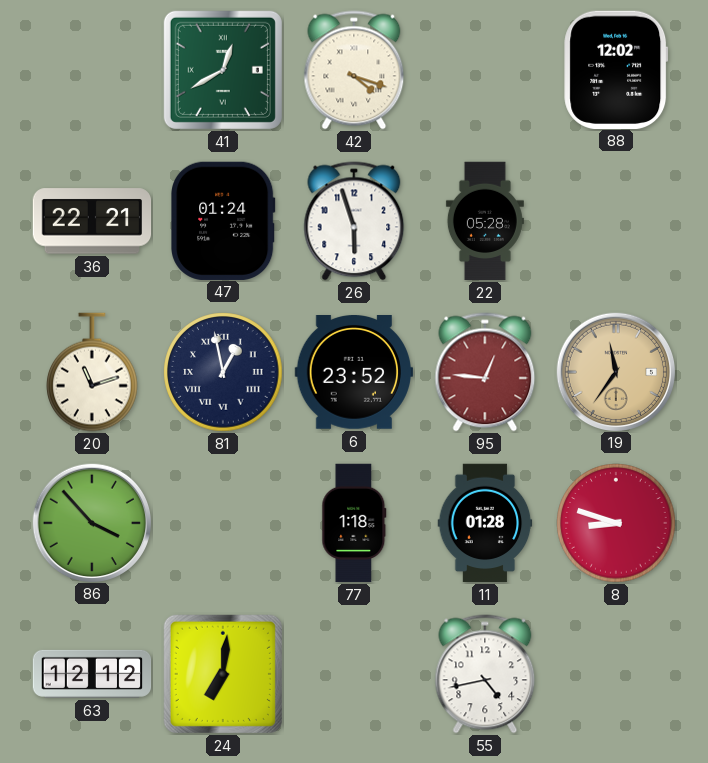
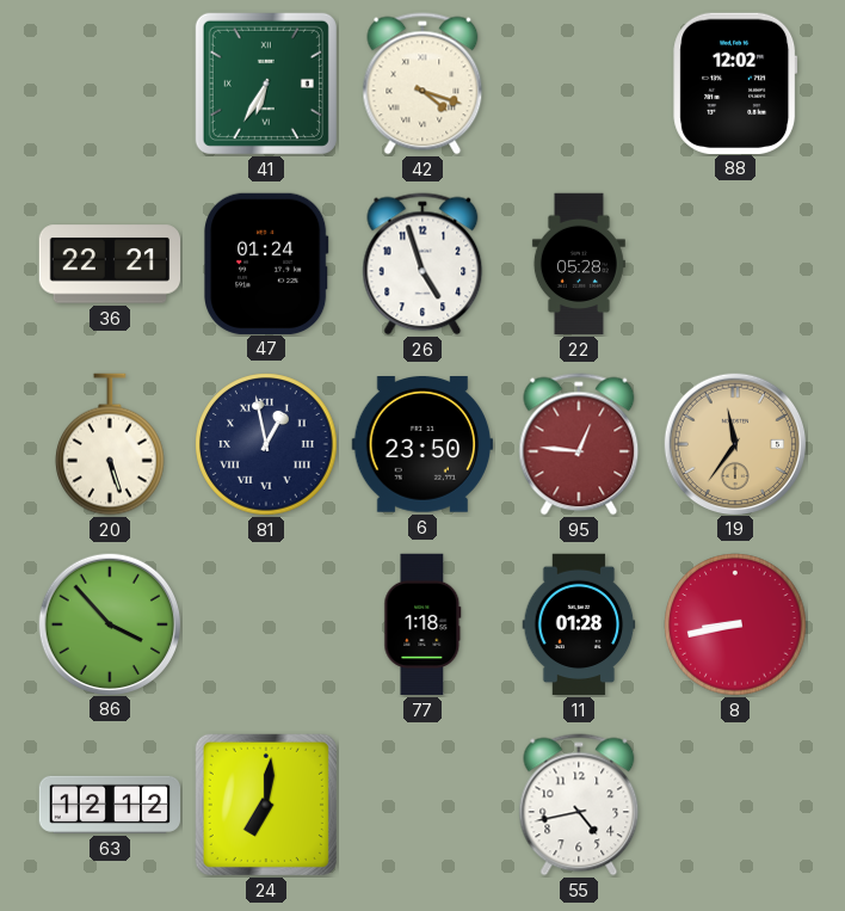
41: 12:40 -> 6:35 (266, 84)
26: 5:57 -> 4:57 (422, 264)
20: 11:12 -> 5:27 (111, 444)
6: 23:52 -> 23:50 (421, 445)
8: 8:48 -> 8:43 (735, 624)
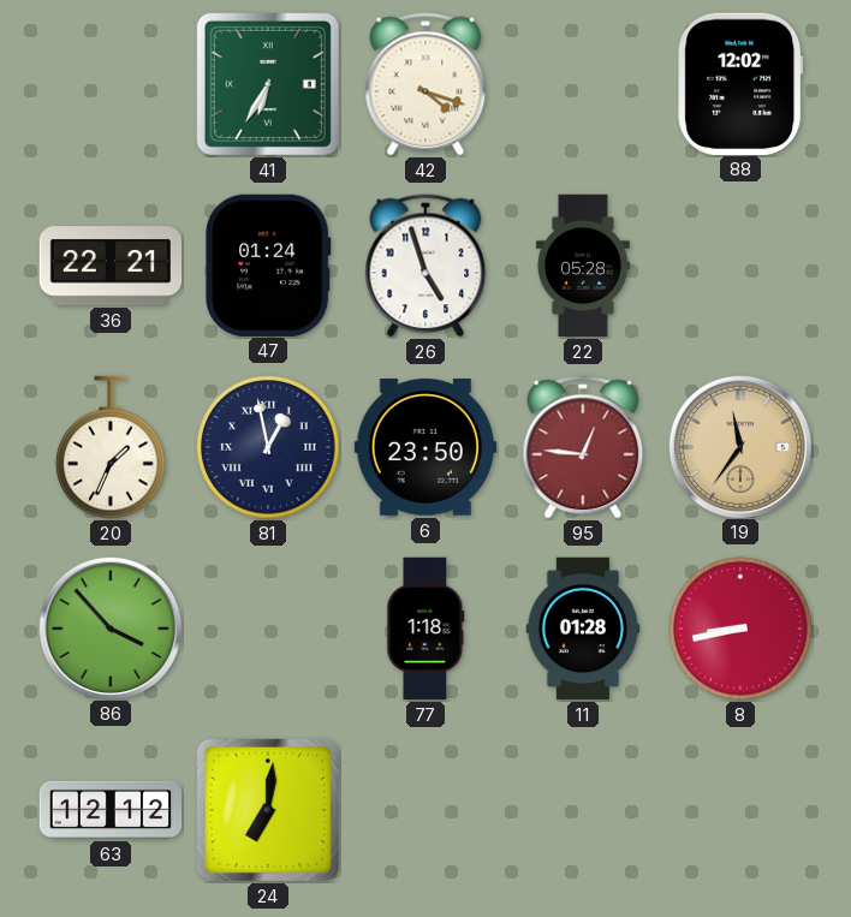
20: 5:27 -> 1:34 (112, 447)
55: 4:43 -> none (579, 805)
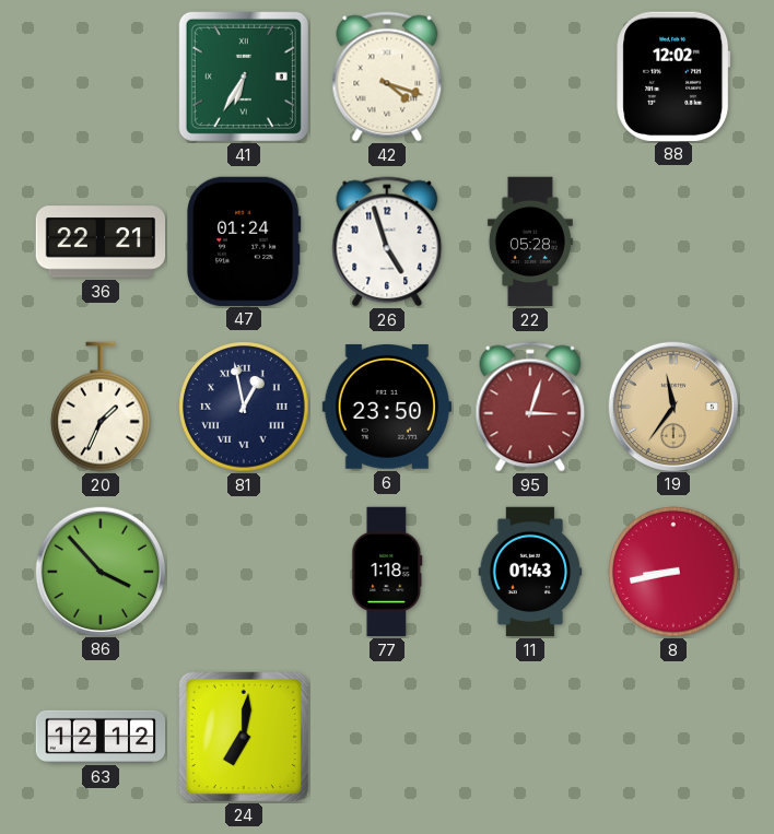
95: 12:46 -> 3:03 (530, 407)
11: 01:28 -> 01:43 (530, 572)
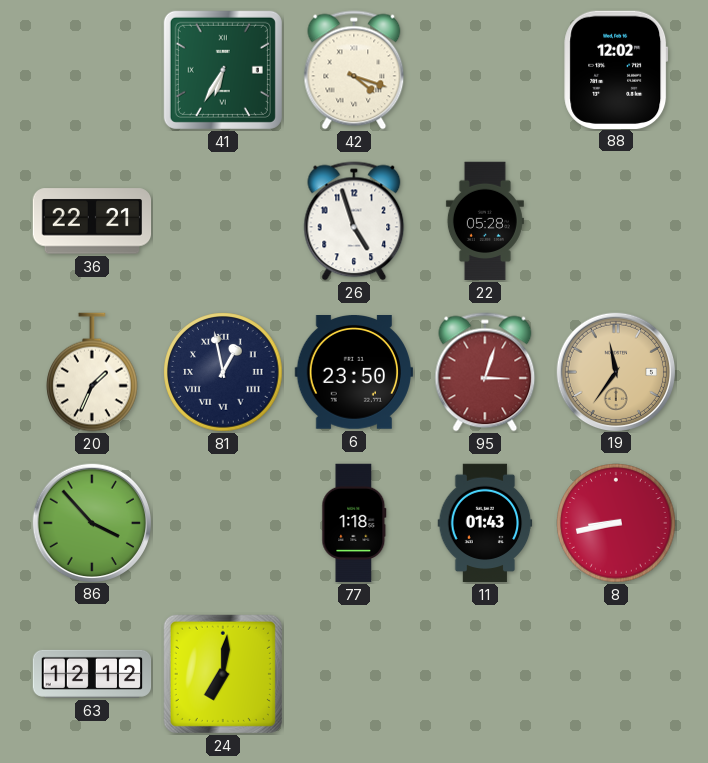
47: 01:24 -> none (245, 240)
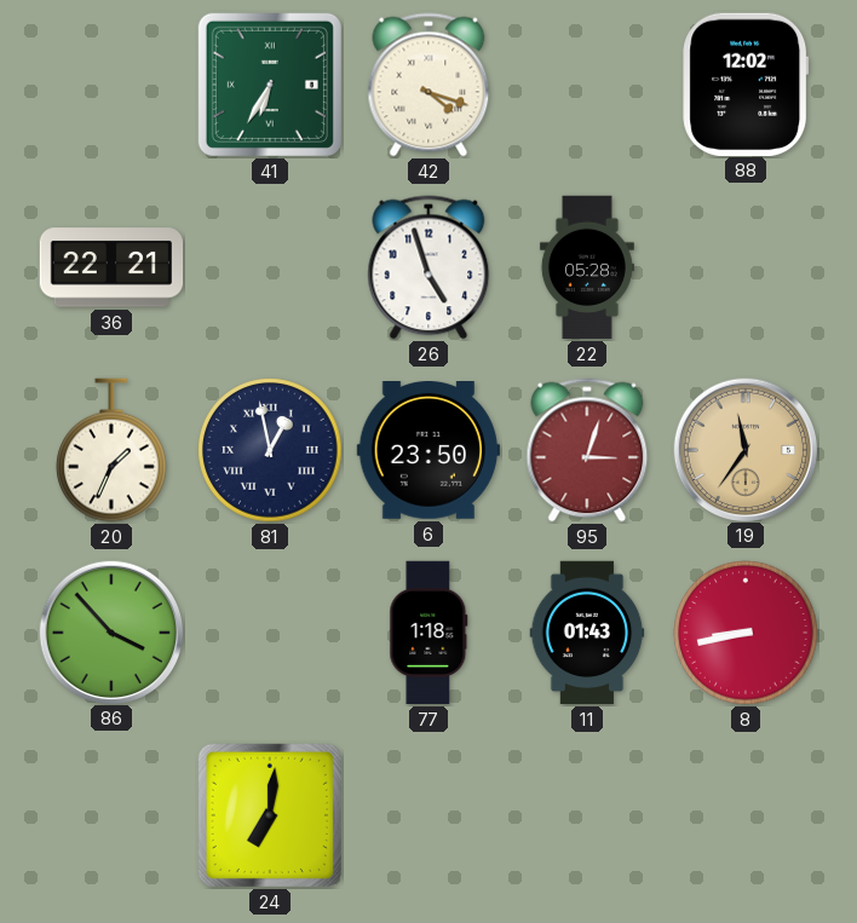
63: 12:12 -> none (92, 674)
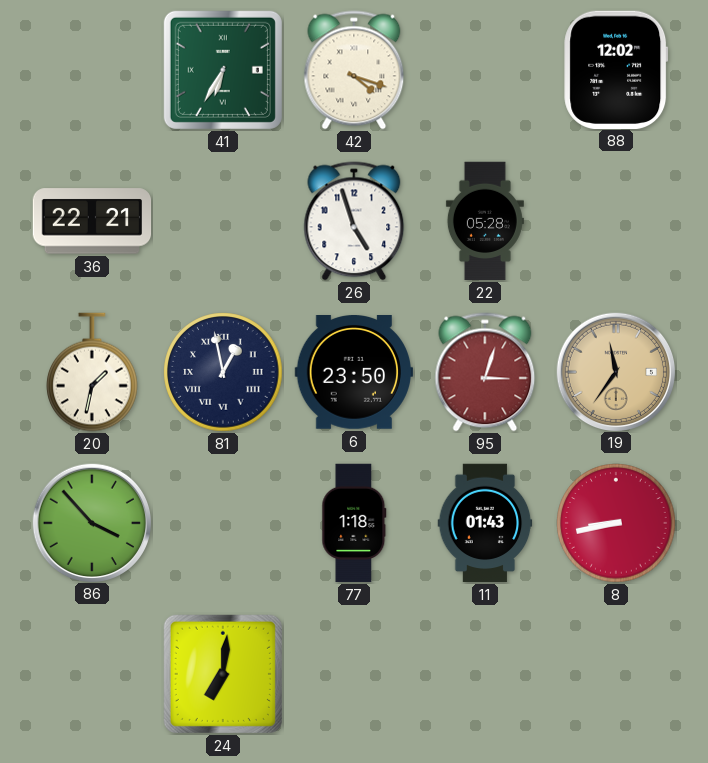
20: 1:34 -> 1:32 (93, 372)
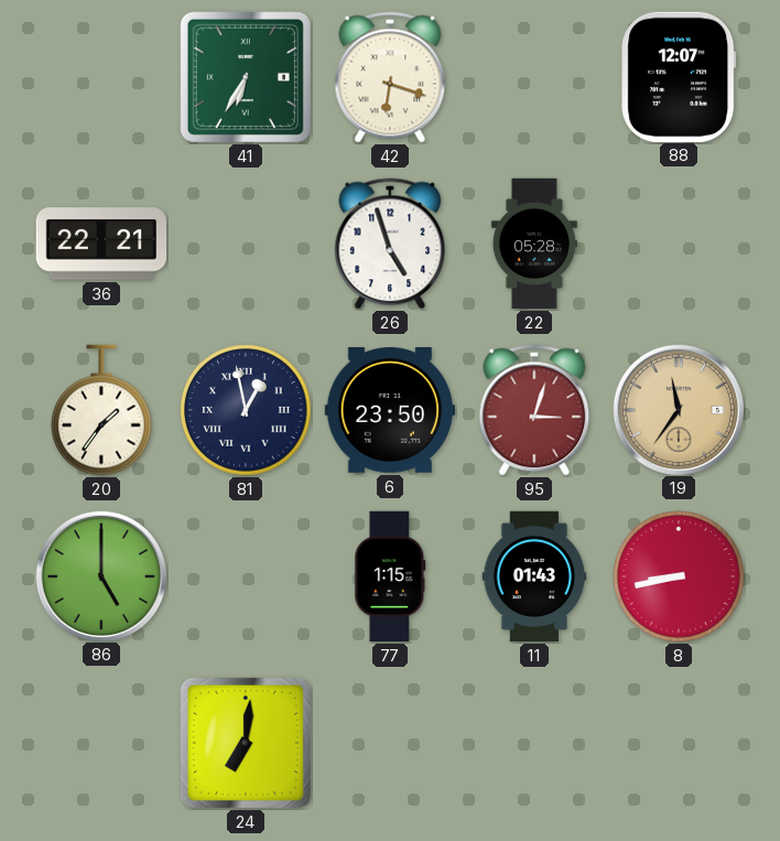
42: 4:18 -> 6:18 (390, 77)
88: 12:02 -> 12:07 (679, 76)
20: 1:32 -> 1:36 (102, 410)
86: 3:53 -> 5:00 (100, 575)
77: 1:18 -> 1:15 (390, 576)
